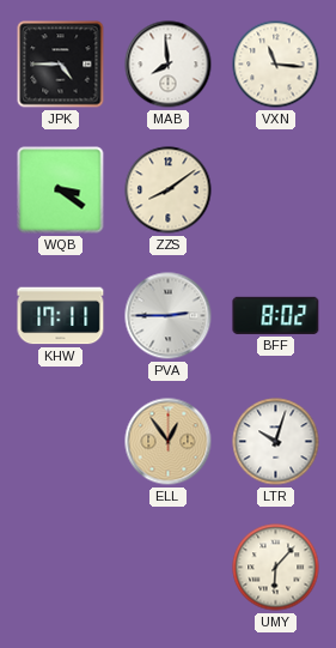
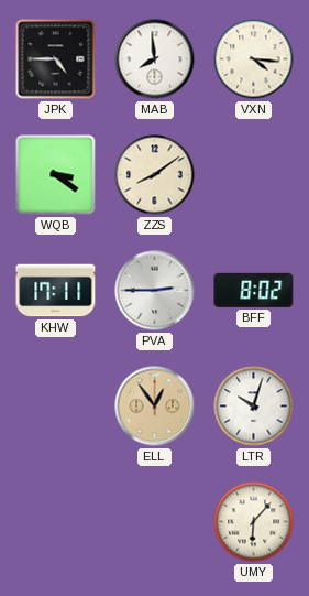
VXN: 11:16 -> 4:16 (254, 59)
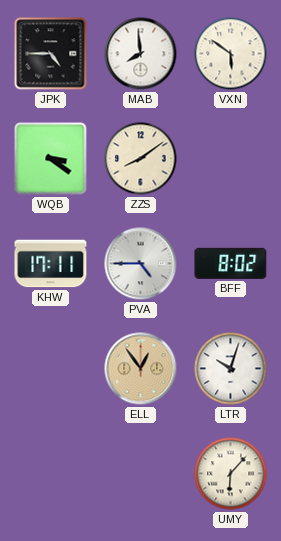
VXN: 4:16 -> 5:51 (231, 54)
PVA: 2:45 -> 4:45 (141, 264)
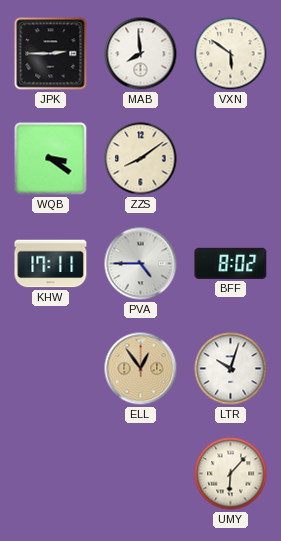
JPK: 4:45 -> 2:45 (51, 54)
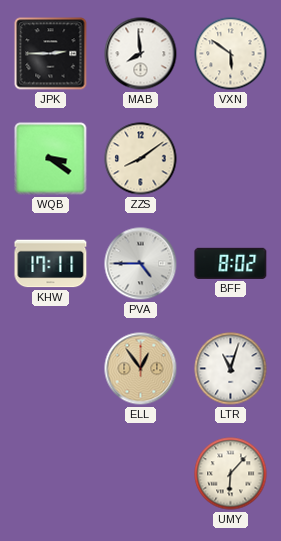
LTR: 10:03 -> 11:03 (231, 369)
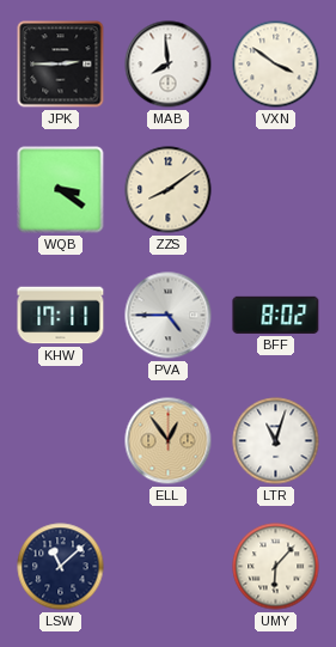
VXN: 5:51 -> 3:51 (276, 65)
LSW: none -> 11:08 (61, 567)
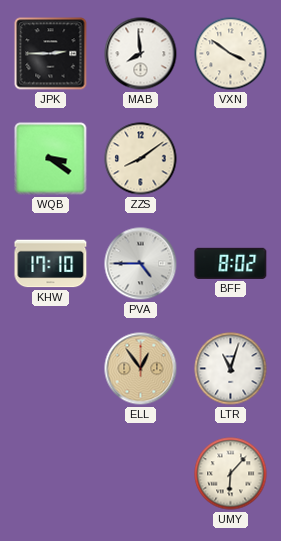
KHW: 17:11 -> 17:10 (51, 264)
LSW: 11:08 -> none (61, 567)
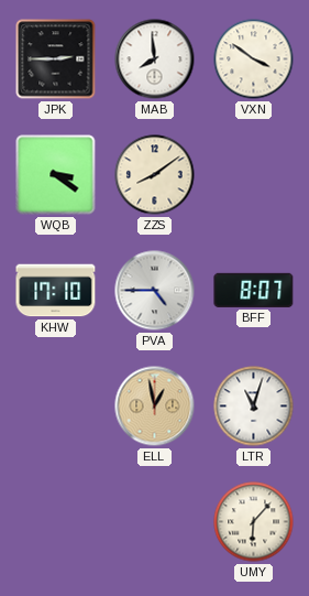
BFF: 8:02 -> 8:07 (254, 290)
ELL: 12:54 -> 12:58 (155, 407)
